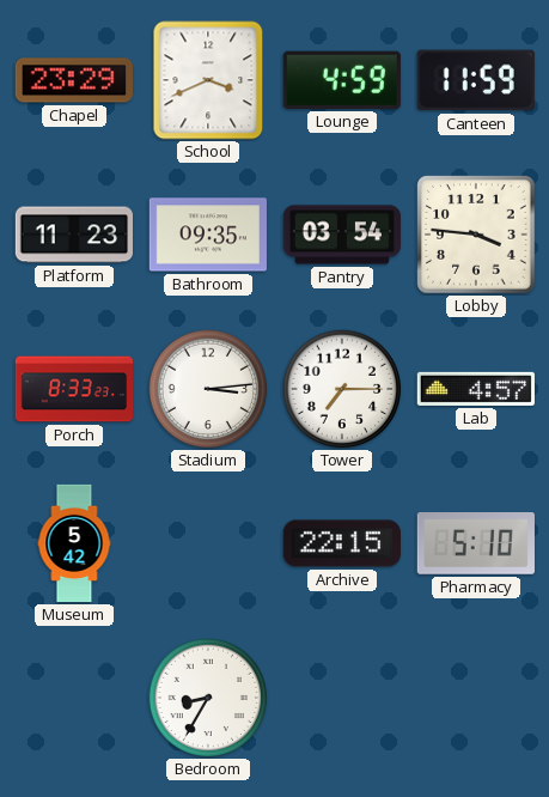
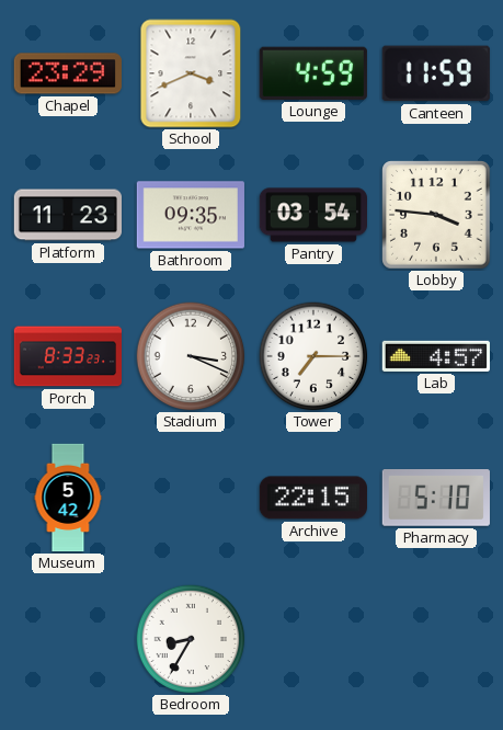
Stadium: 3:14 -> 3:19 (191, 356)
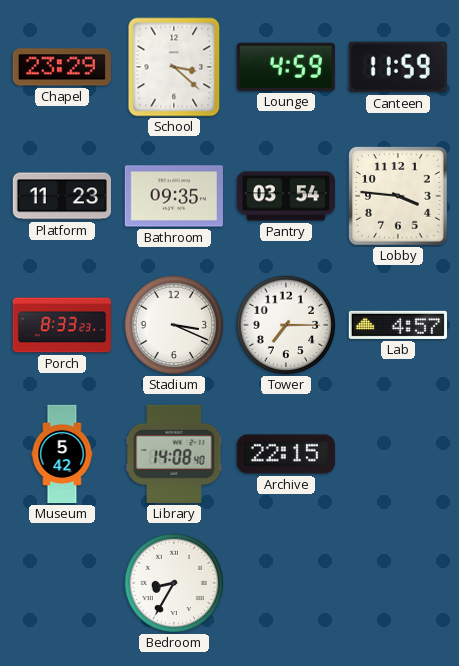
School: 3:41 -> 3:22 (174, 67)
Library: none -> 14:08 (174, 454)
Pharmacy: 5:10 -> none (436, 499)
